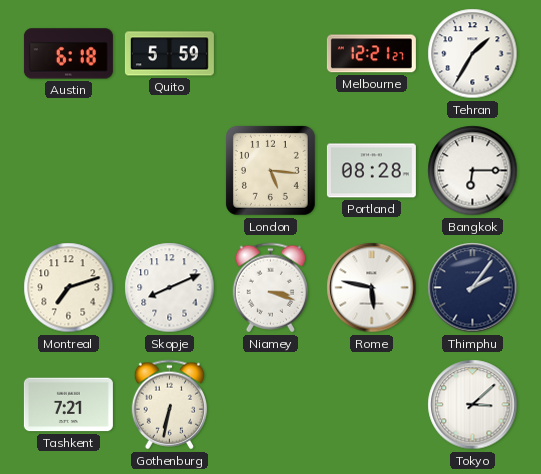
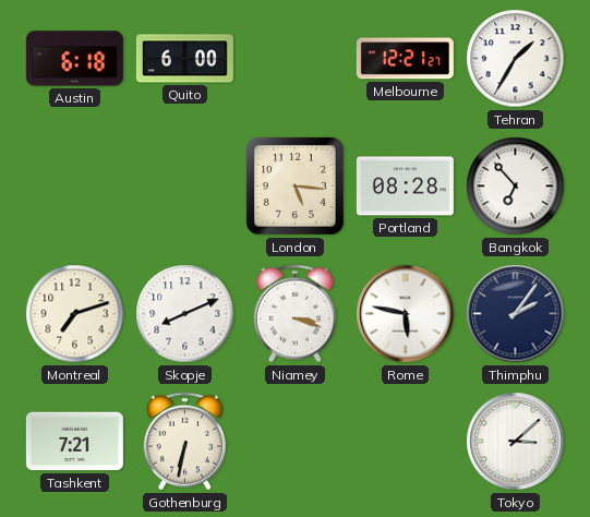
Quito: 5:59 -> 6:00 (184, 59)
Bangkok: 6:15 -> 6:53 (516, 187)
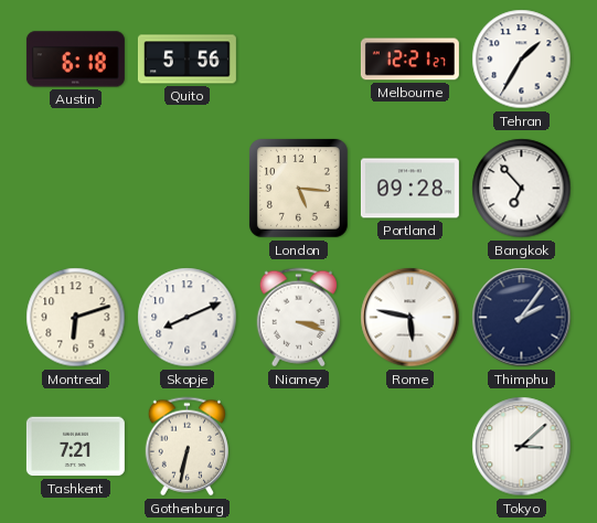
Quito: 6:00 -> 5:56 (186, 60)
Portland: 08:28 -> 09:28 (409, 189)
Montreal: 7:12 -> 6:12 (76, 318)
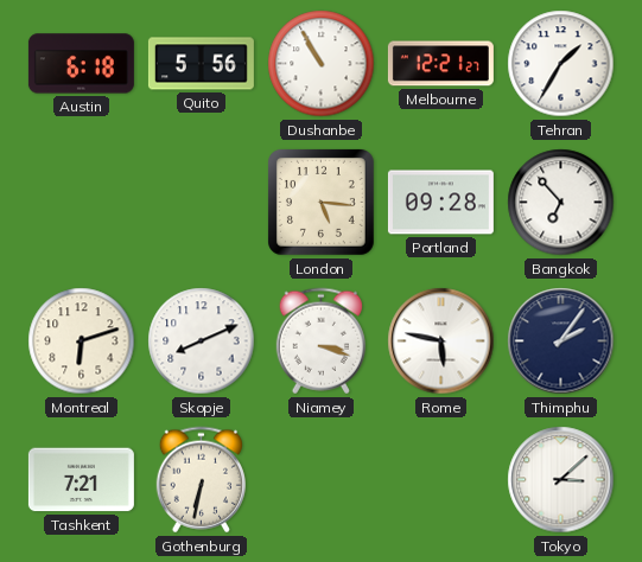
Dushanbe: none -> 10:55 (322, 64)
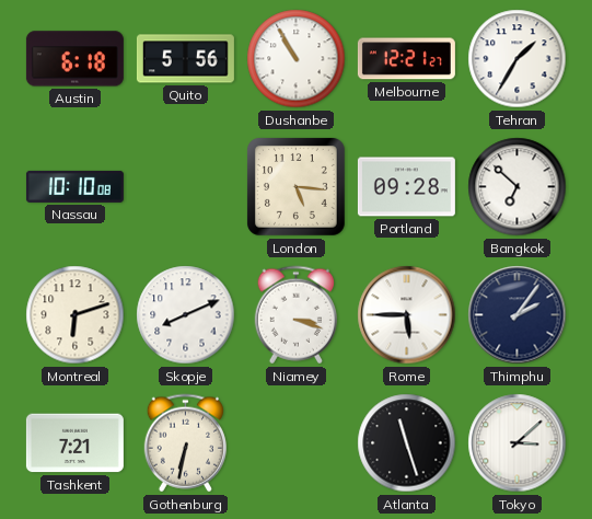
Nassau: none -> 10:10 (74, 186)
Bangkok: 6:53 -> 6:52 (518, 187)
Rome: 5:47 -> 5:45 (407, 315)
Atlanta: none -> 11:27 (407, 443)
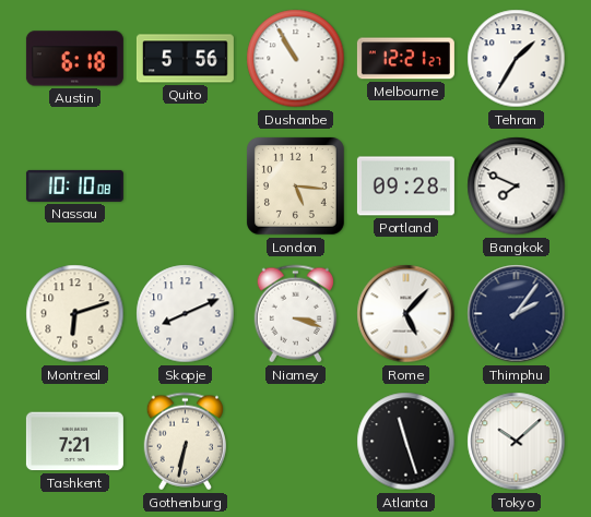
Bangkok: 6:52 -> 7:49 (517, 187)
Rome: 5:45 -> 5:07 (406, 314)
Tokyo: 3:08 -> 10:08 (517, 442)
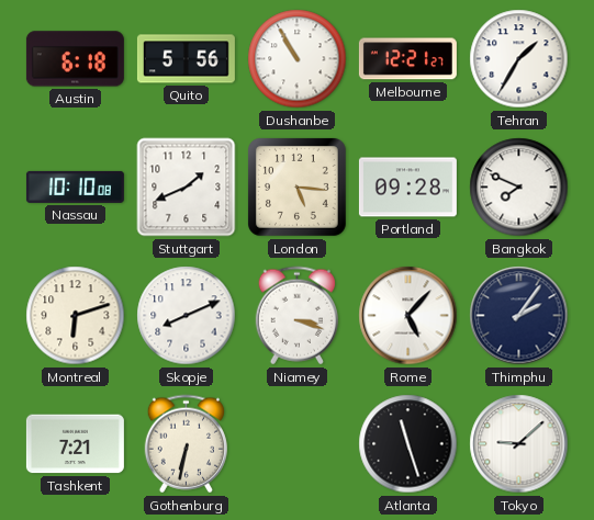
Stuttgart: none -> 1:41 (187, 188)
Tokyo: 10:08 -> 9:08 (519, 444)
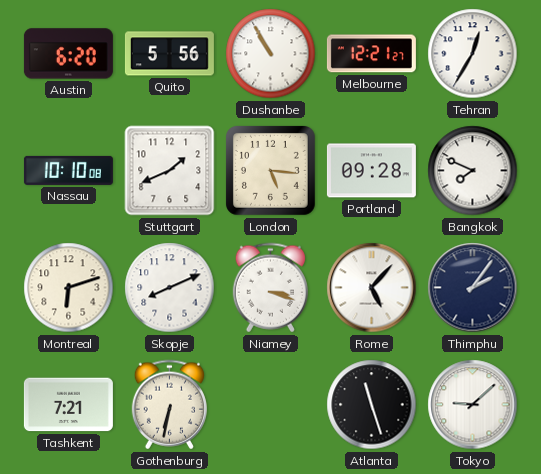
Austin: 6:18 -> 6:20 (68, 54)
Tehran: 1:35 -> 12:35 (473, 54)
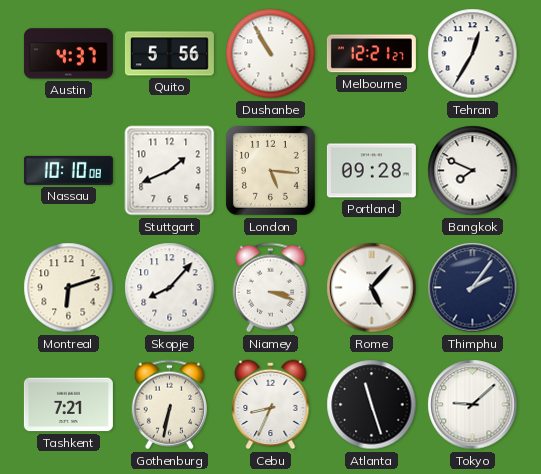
Austin: 6:20 -> 4:37 (68, 54)
Skopje: 8:11 -> 8:07 (170, 288)
Cebu: none -> 8:34 (271, 405)
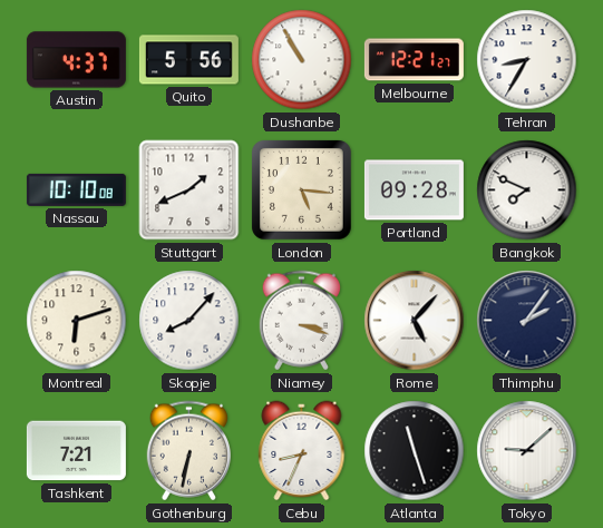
Tehran: 12:35 -> 8:35 (527, 60)
